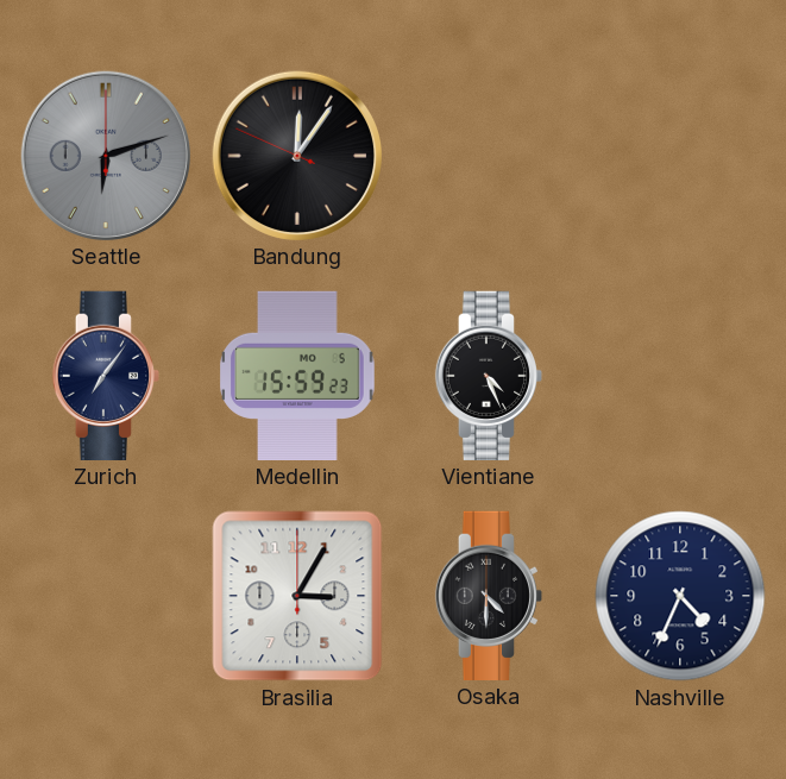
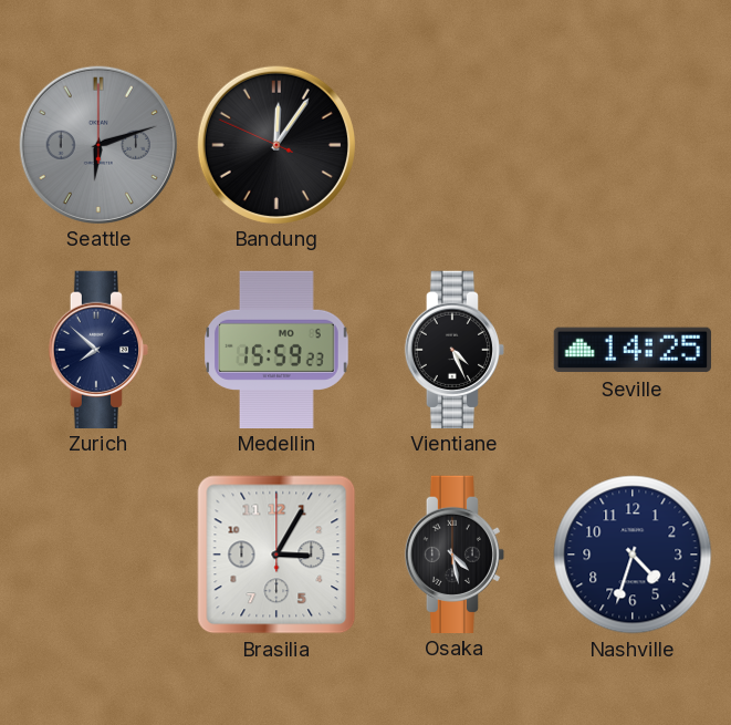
Zurich: 7:06 -> 7:52 (97, 349)
Seville: none -> 14:25 (633, 350)
Osaka: 4:30 -> 4:28 (453, 553)
Nashville: 4:34 -> 4:33 (633, 555)
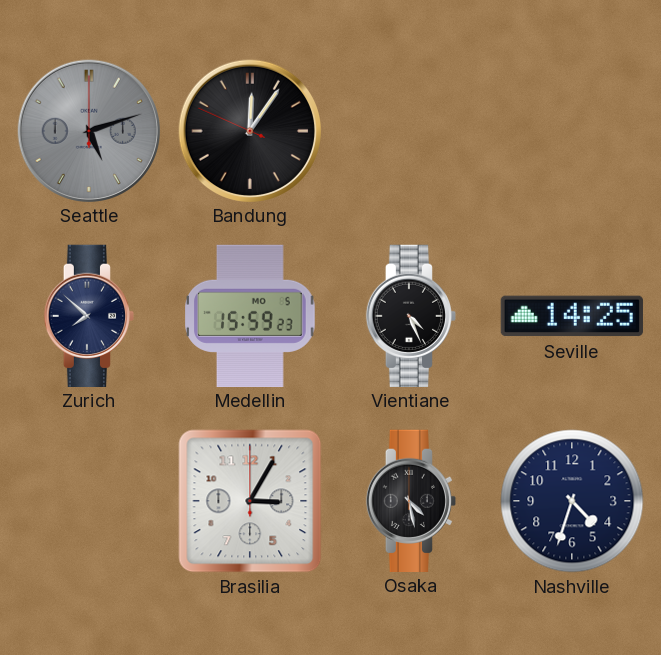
Seattle: 6:12 -> 5:12 (88, 130)
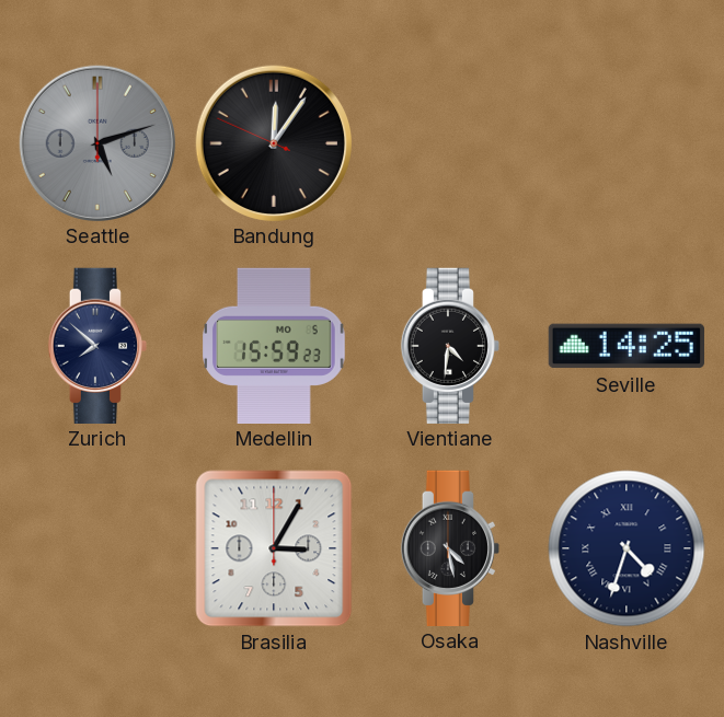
Vientiane: 4:26 -> 4:31 (449, 345)
Nashville numerals: Arabic -> Roman (627, 548)
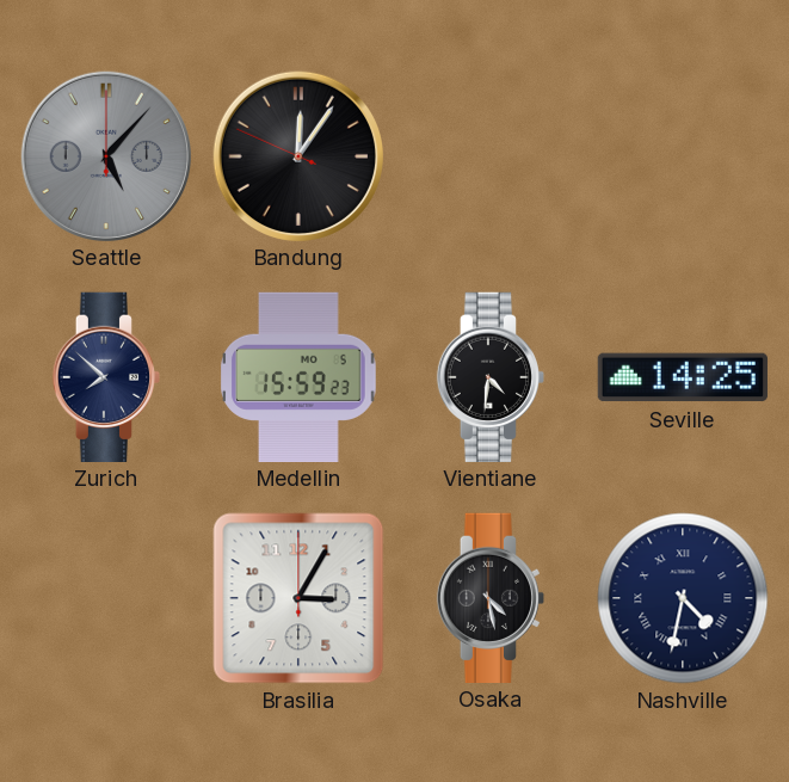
Seattle: 5:12 -> 5:07 (105, 155)
Nashville: 4:33 -> 4:32 (683, 598)
